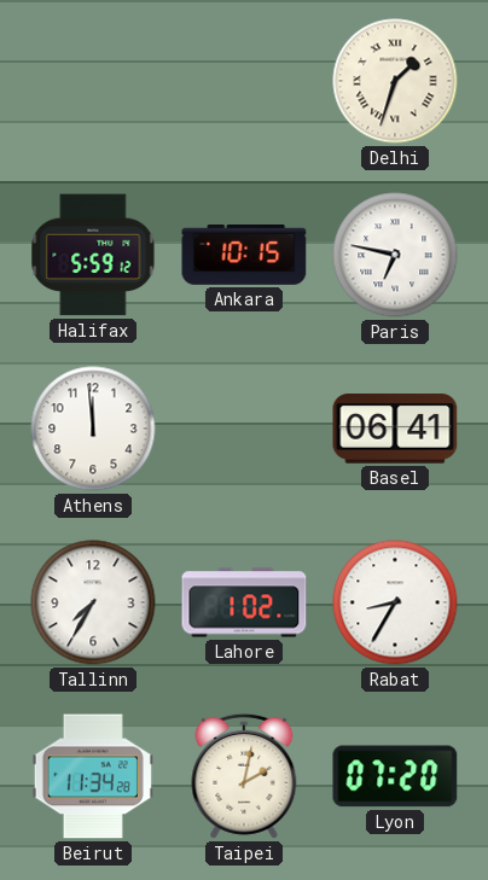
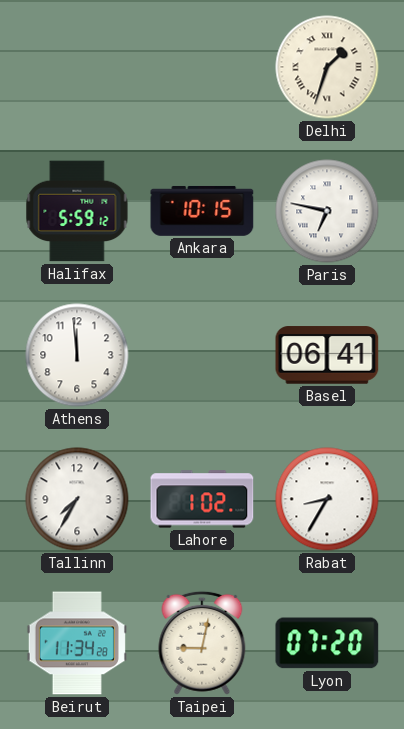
Taipei: 2:02 -> 9:02 (202, 643)
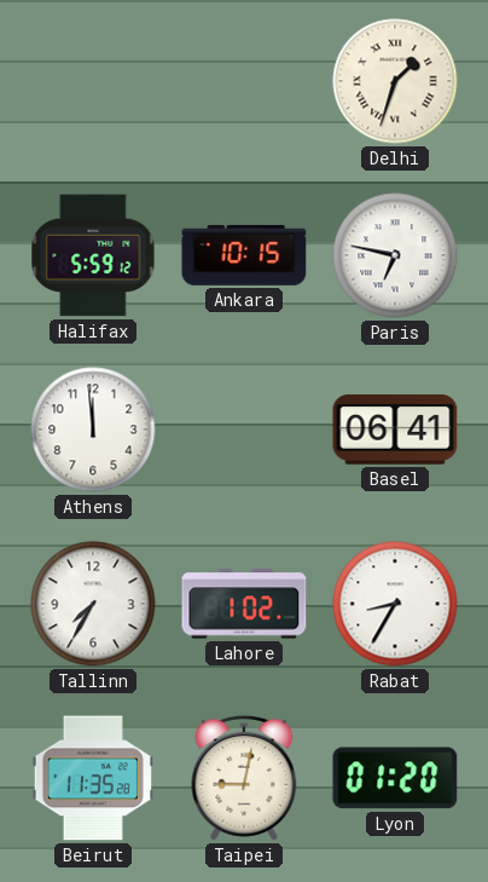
Beirut: 11:34 -> 11:35 (93, 778)
Lyon: 07:20 -> 01:20 (395, 778)
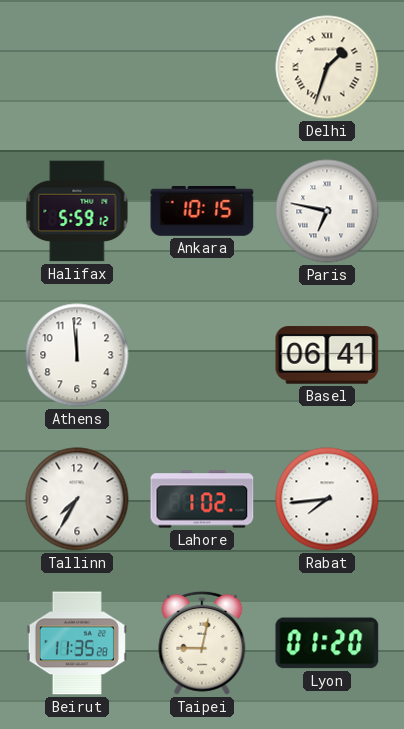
Rabat: 8:35 -> 7:44 (327, 499)
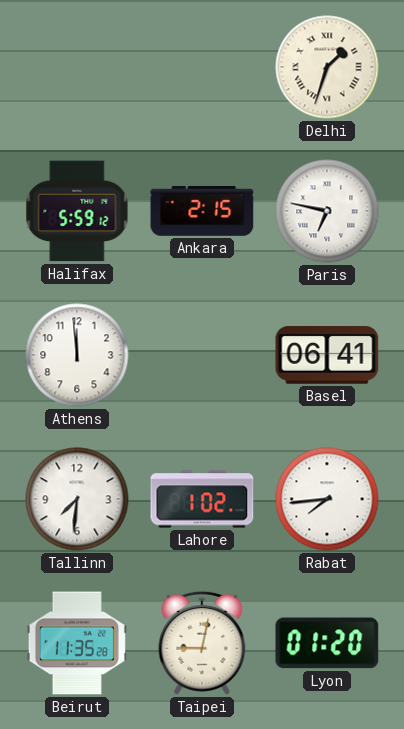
Ankara: 10:15 -> 2:15 (202, 211)
Tallinn: 7:35 -> 7:31 (77, 499)
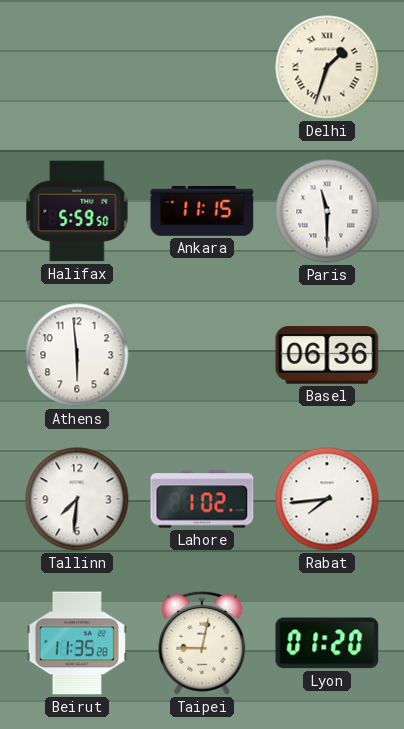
Halifax: 5:59:12 -> 5:59:50 (77, 211)
Ankara: 2:15 -> 11:15 (202, 211)
Paris: 6:47 -> 11:30 (327, 211)
Athens: 11:59 -> 5:59 (77, 355)
Basel: 06:41 -> 06:36 (327, 355)
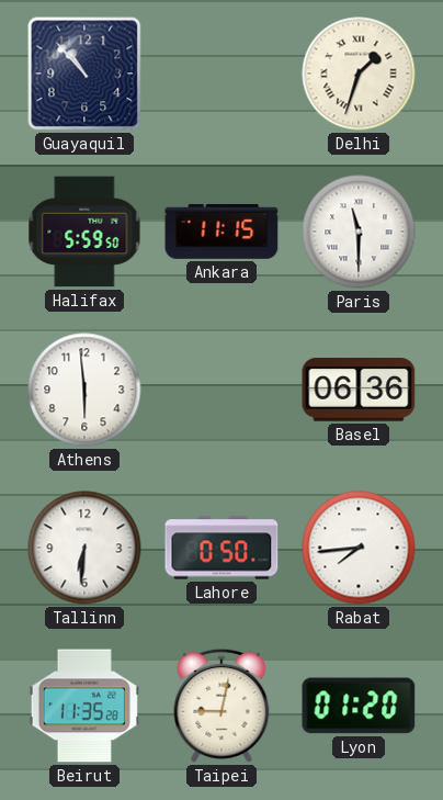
Guayaquil: none -> 10:53 (84, 74)
Tallinn: 7:31 -> 6:31 (84, 548)
Lahore: 1:02 -> 0:50 (222, 548)
